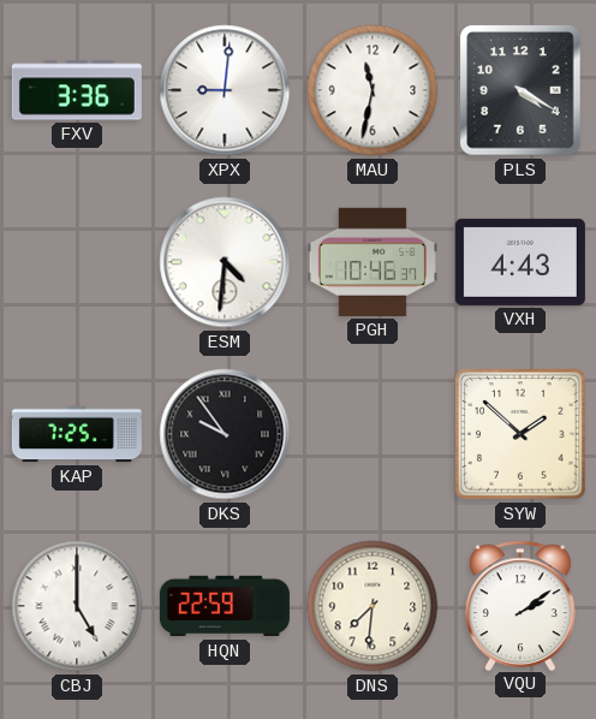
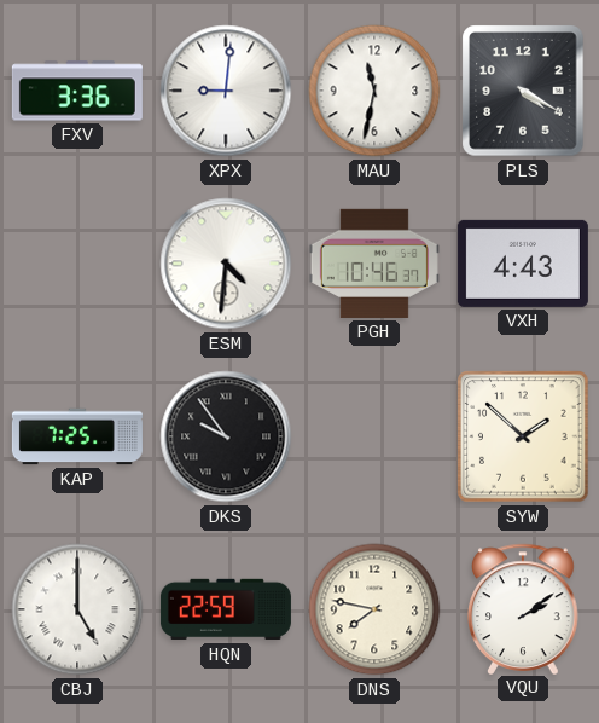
DNS: 7:31 -> 7:47 (374, 609)
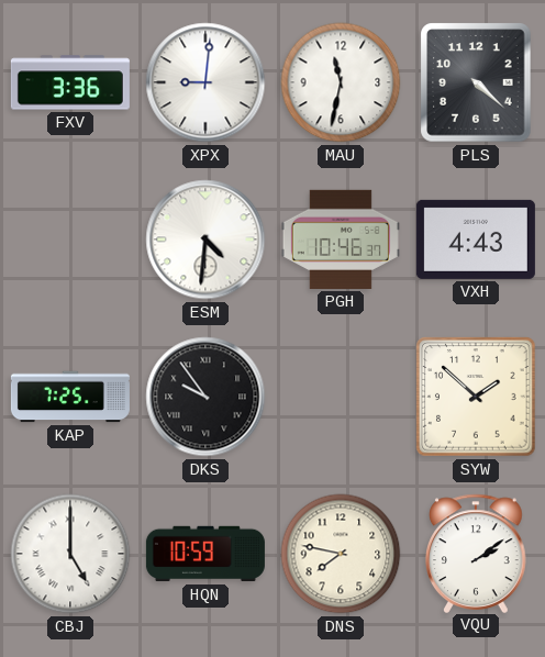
PLS: 4:20 -> 4:22 (476, 82)
HQN: 22:59 -> 10:59 (205, 554)
